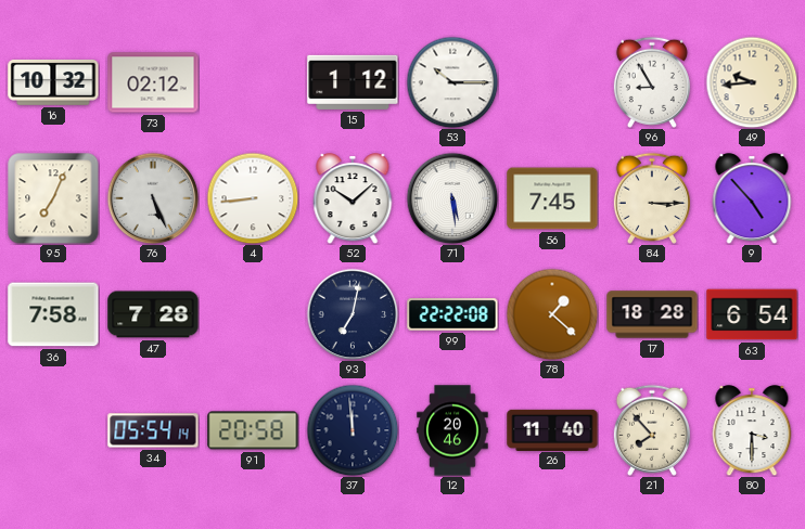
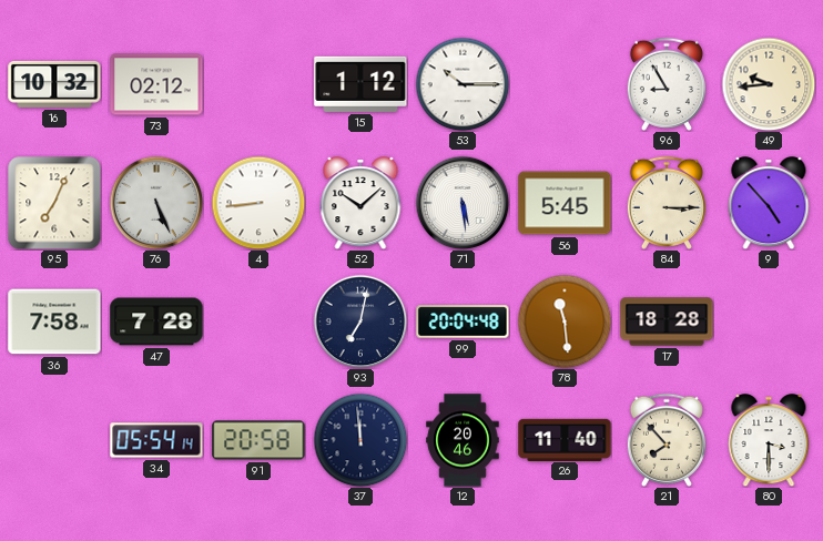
56: 7:45 -> 5:45 (565, 203)
99: 22:22 -> 20:04 (463, 321)
78: 1:22 -> 11:29 (565, 321)
63: 6:54 -> none (752, 314)
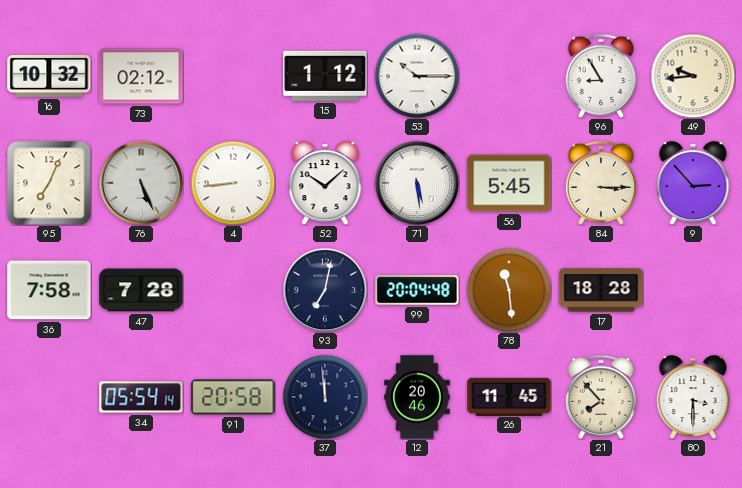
9: 4:53 -> 2:53 (693, 183)
26: 11:40 -> 11:45 (509, 396)
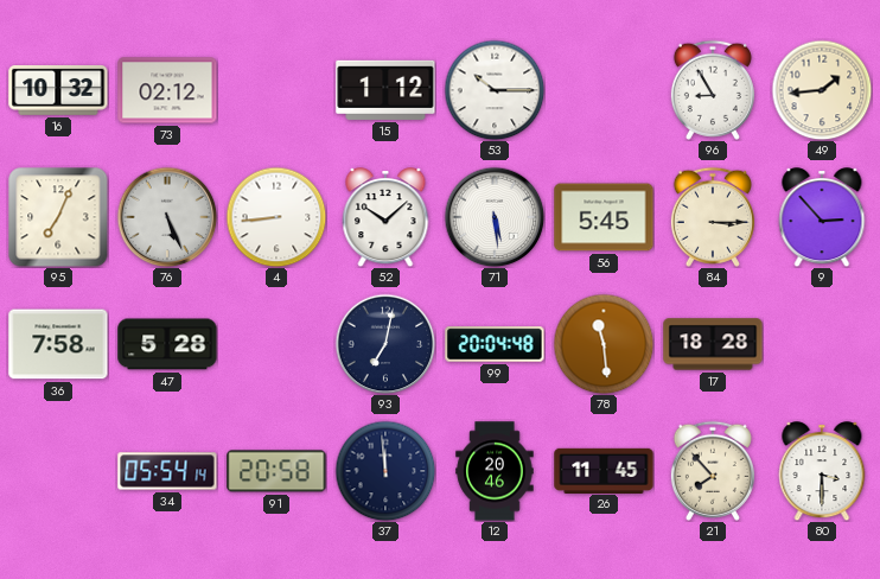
49: 9:44 -> 1:44 (822, 90)
47: 7:28 -> 5:28 (167, 344)
